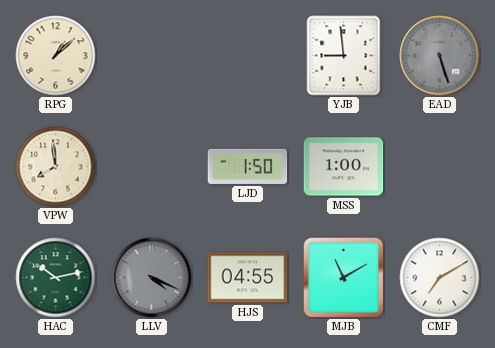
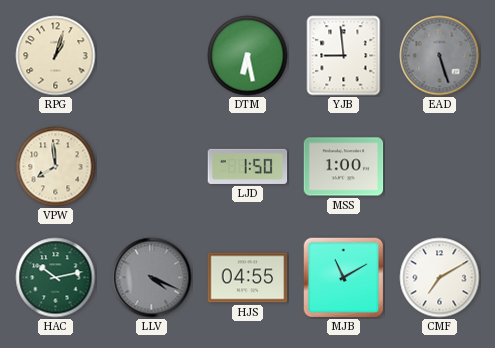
RPG: 1:08 -> 1:03 (56, 56)
DTM: none -> 6:28 (248, 56)
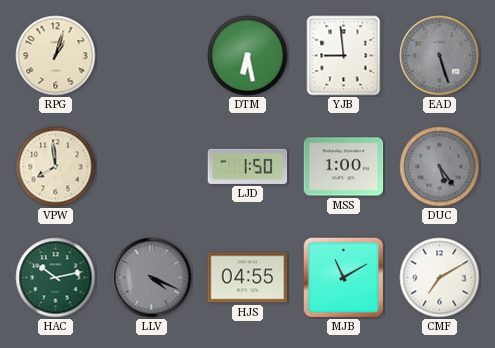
DUC: none -> 5:24 (440, 167)
